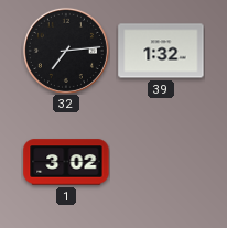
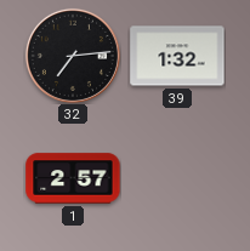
1: 3:02 -> 2:57 (73, 178)
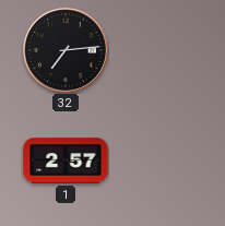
39: 1:32 -> none (177, 56)
